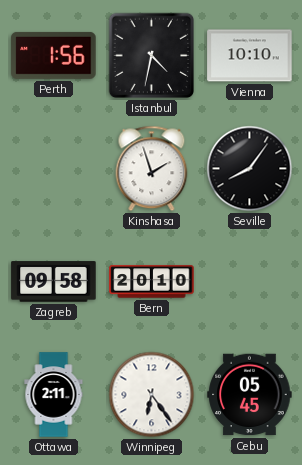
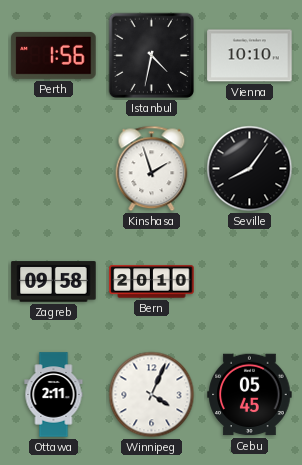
Winnipeg: 6:24 -> 4:04 (152, 395)
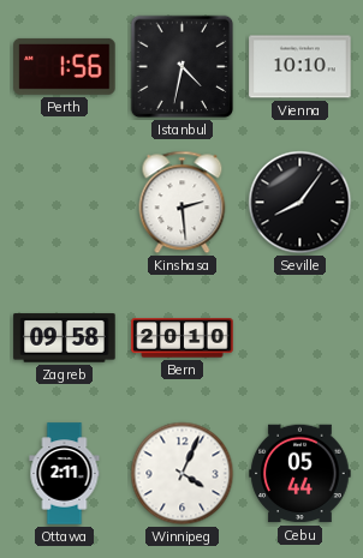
Kinshasa: 1:57 -> 2:29 (183, 203)
Cebu: 05:45 -> 05:44 (300, 474)
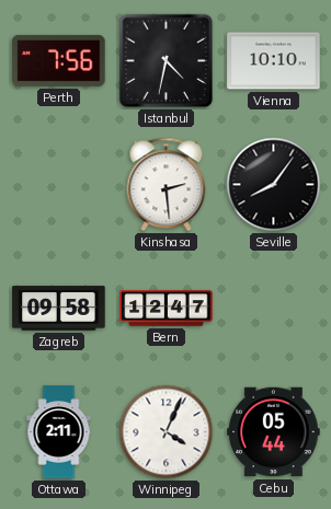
Perth: 1:56 -> 7:56 (59, 60)
Bern: 20:10 -> 12:47 (167, 309)
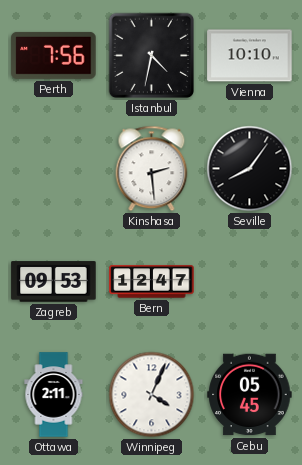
Zagreb: 09:58 -> 09:53 (54, 282)
Cebu: 05:44 -> 05:45 (250, 395)
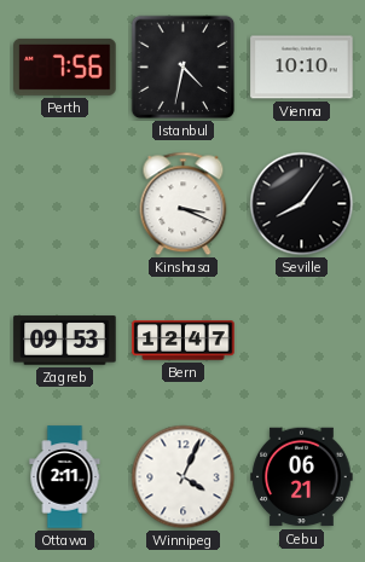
Kinshasa: 2:29 -> 3:19 (184, 204)
Cebu: 05:45 -> 06:21 (302, 477)
